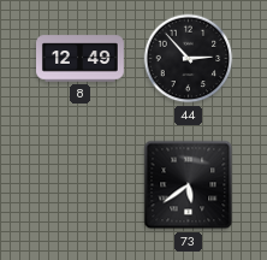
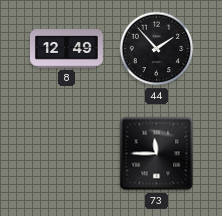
44: 2:53 -> 1:53 (157, 49)
73: 5:39 -> 11:45 (157, 154)
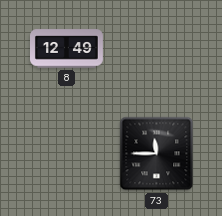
44: 1:53 -> none (157, 49)
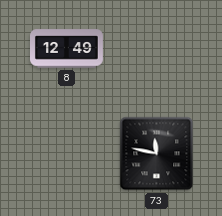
73: 11:45 -> 11:47 (157, 154)
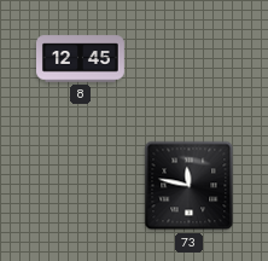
8: 12:49 -> 12:45 (81, 59)
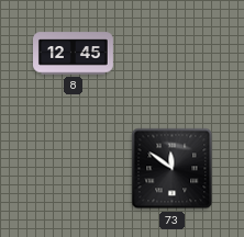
73: 11:47 -> 11:51 (173, 169)
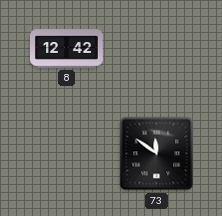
8: 12:45 -> 12:42 (67, 49)
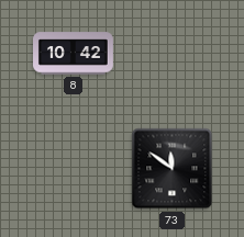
8: 12:42 -> 10:42 (74, 54)
